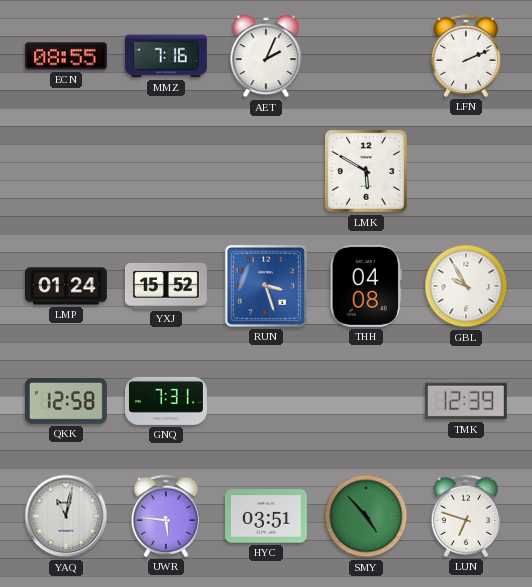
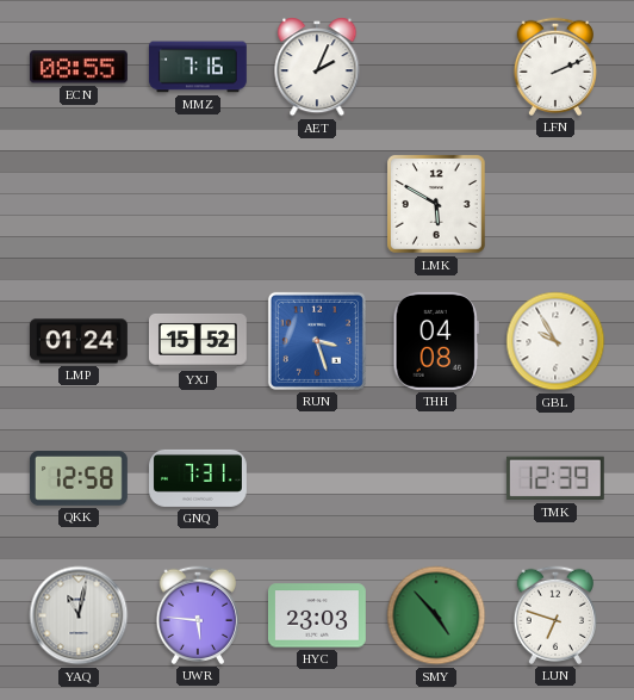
HYC: 03:51 -> 23:03 (317, 615)
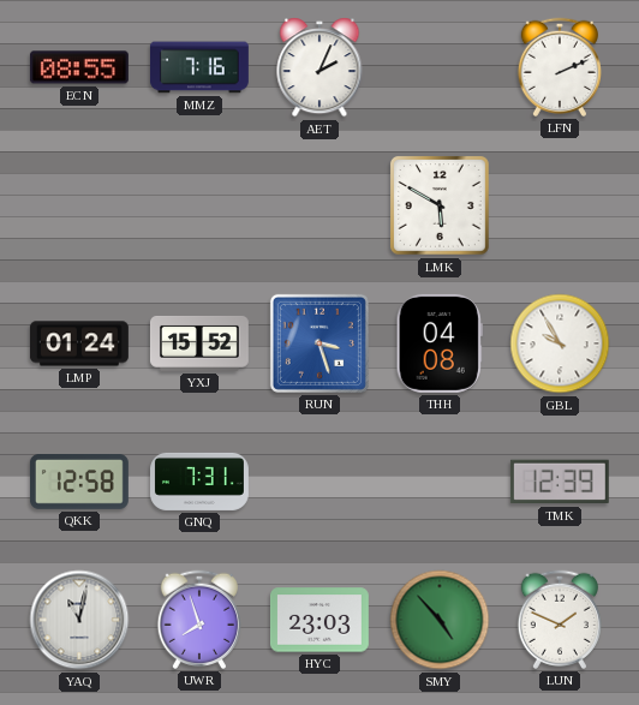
UWR: 5:46 -> 7:57 (198, 620)
LUN: 6:48 -> 1:49 (559, 620)
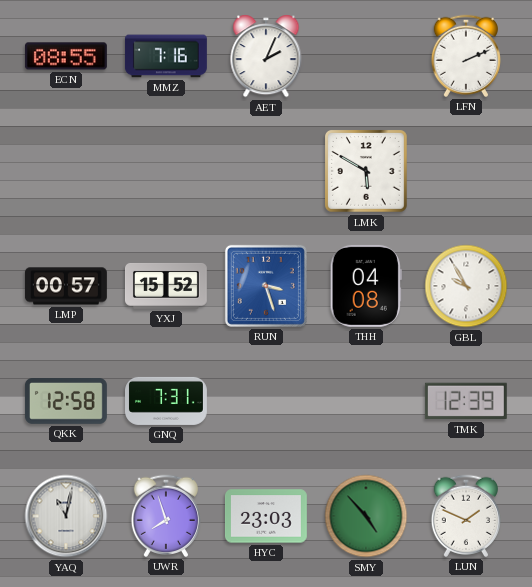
LMP: 01:24 -> 00:57 (66, 286)
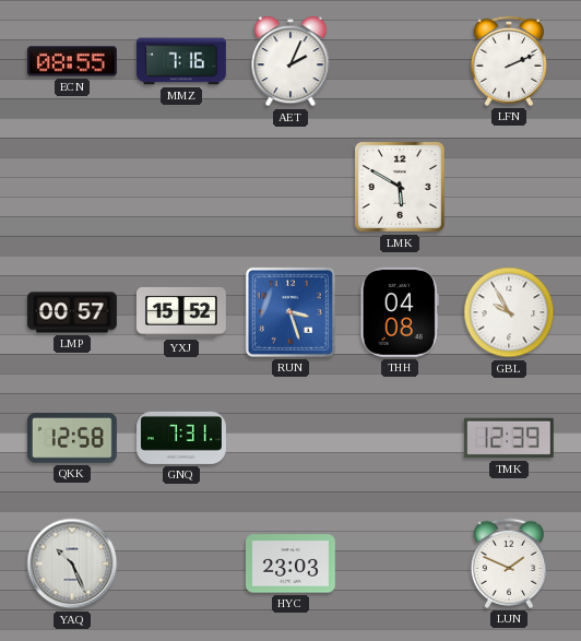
YAQ: 11:02 -> 10:26 (72, 563)
UWR: 7:57 -> none (165, 516)
SMY: 4:53 -> none (366, 516)
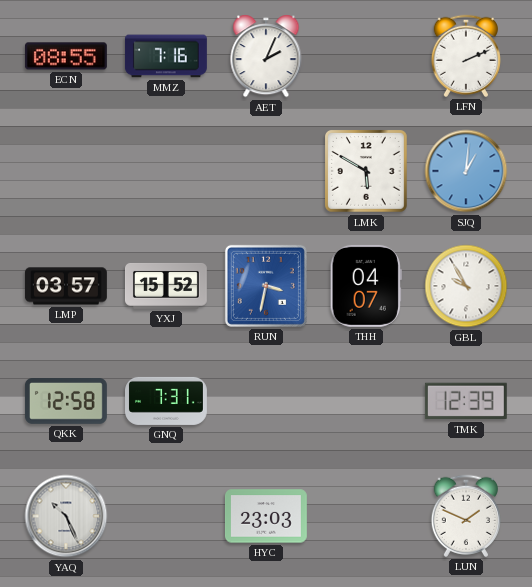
SJQ: none -> 1:01 (466, 171)
LMP: 00:57 -> 03:57 (66, 286)
RUN: 3:27 -> 3:32 (266, 286)
THH: 04:08 -> 04:07 (366, 286)
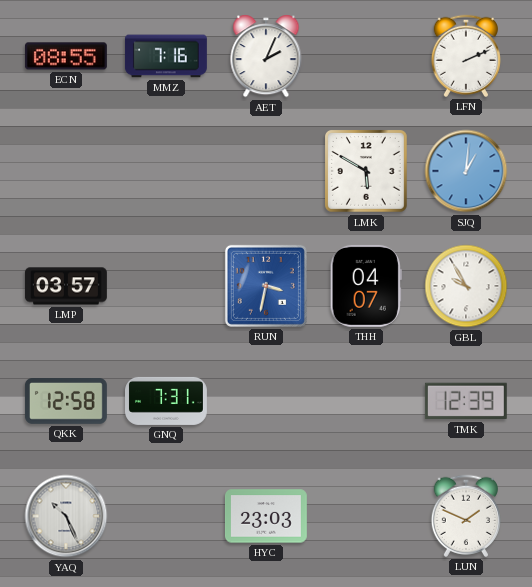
YXJ: 15:52 -> none (166, 286)
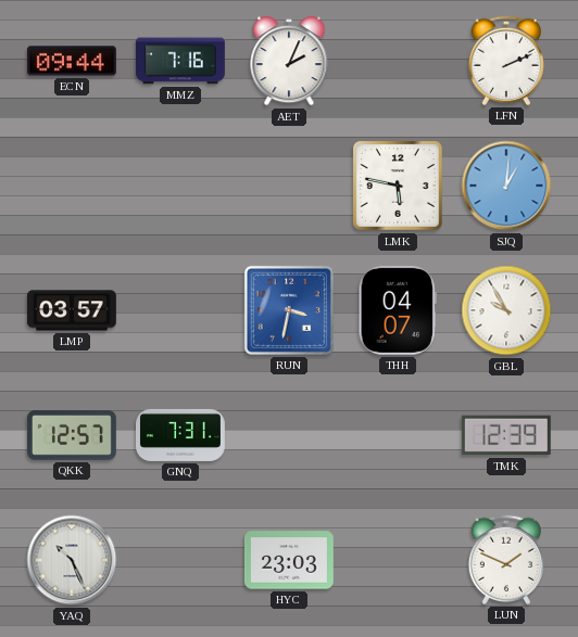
ECN: 08:55 -> 09:44 (72, 61)
LMK: 5:50 -> 5:47 (399, 187)
QKK: 12:58 -> 12:57 (72, 436)
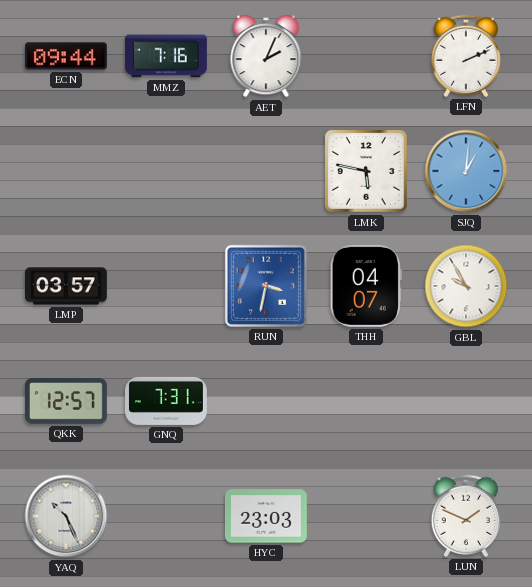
TMK: 12:39 -> none (506, 435)
